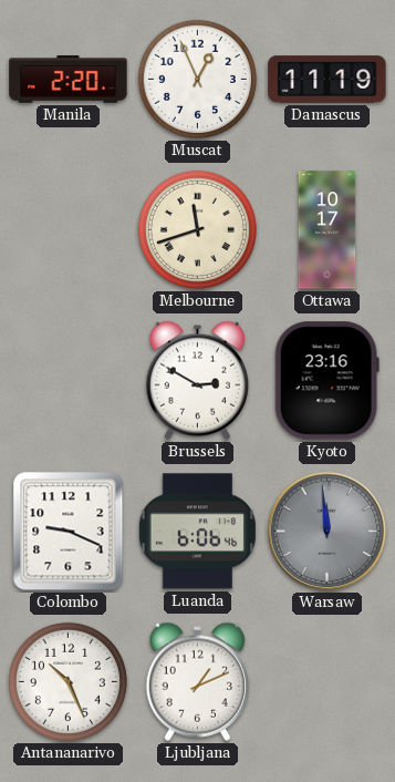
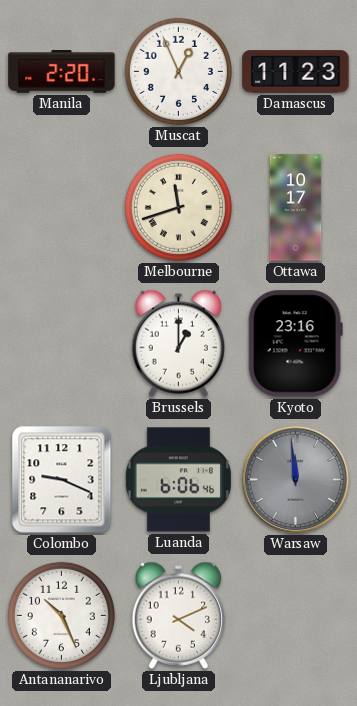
Damascus: 11:19 -> 11:23 (296, 72)
Brussels: 2:50 -> 1:00 (178, 343)
Ljubljana: 1:11 -> 4:11 (178, 615)
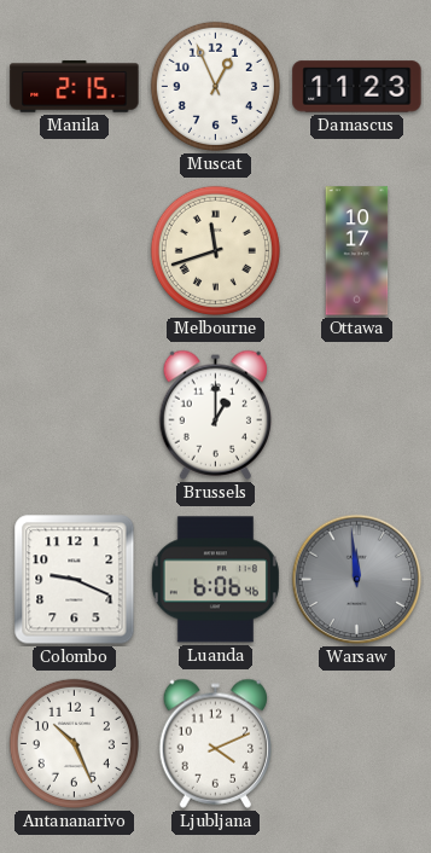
Manila: 2:20 -> 2:15 (75, 87)
Kyoto: 23:16 -> none (295, 344)
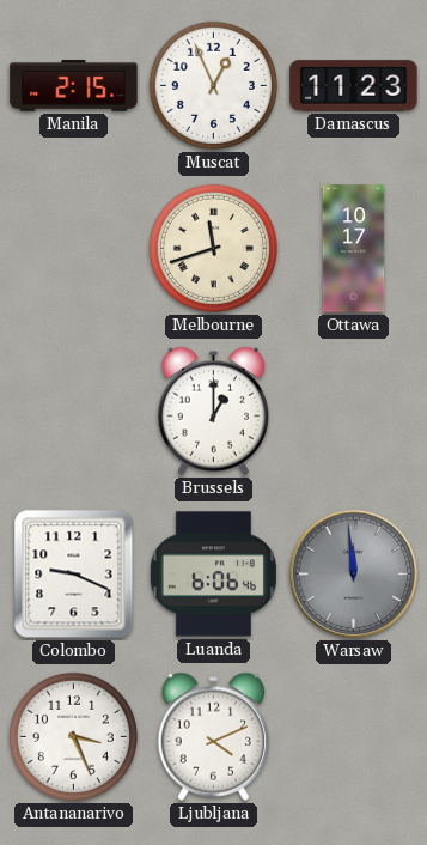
Antananarivo: 10:26 -> 3:26 (73, 736)
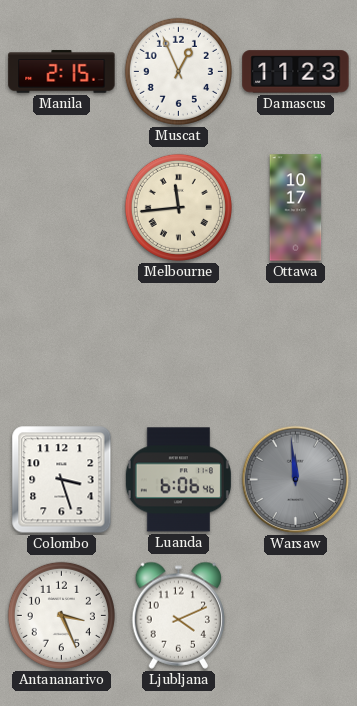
Melbourne: 11:42 -> 11:44 (178, 207)
Brussels: 1:00 -> none (213, 411)
Colombo: 9:19 -> 3:27 (62, 480)
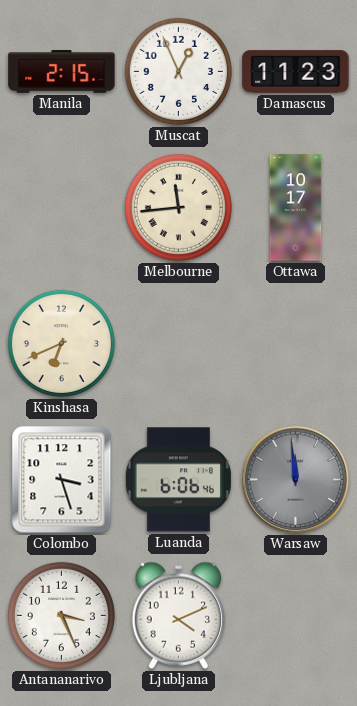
Kinshasa: none -> 6:41 (61, 343)
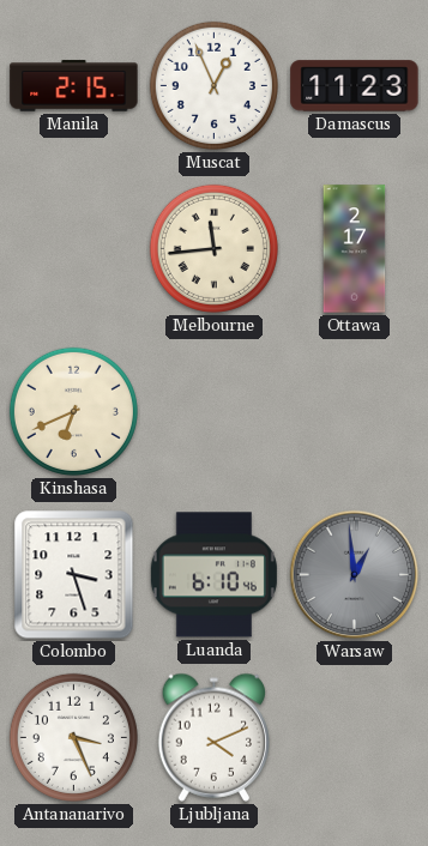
Ottawa: 10:17 -> 2:17 (355, 249)
Luanda: 6:06 -> 6:10 (213, 575)
Warsaw: 11:59 -> 12:59 (355, 575)
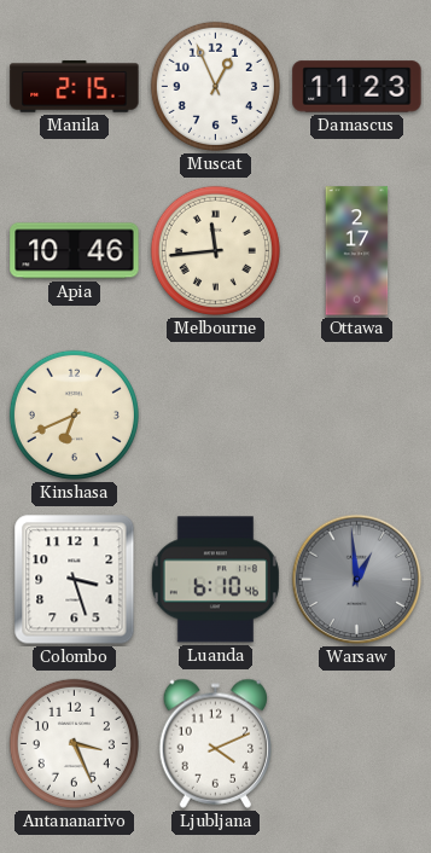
Apia: none -> 10:46 (75, 251)
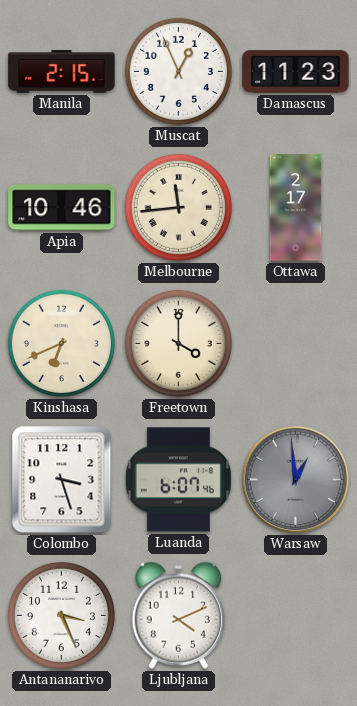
Freetown: none -> 4:00 (178, 343)
Luanda: 6:10 -> 6:07 (178, 480)
